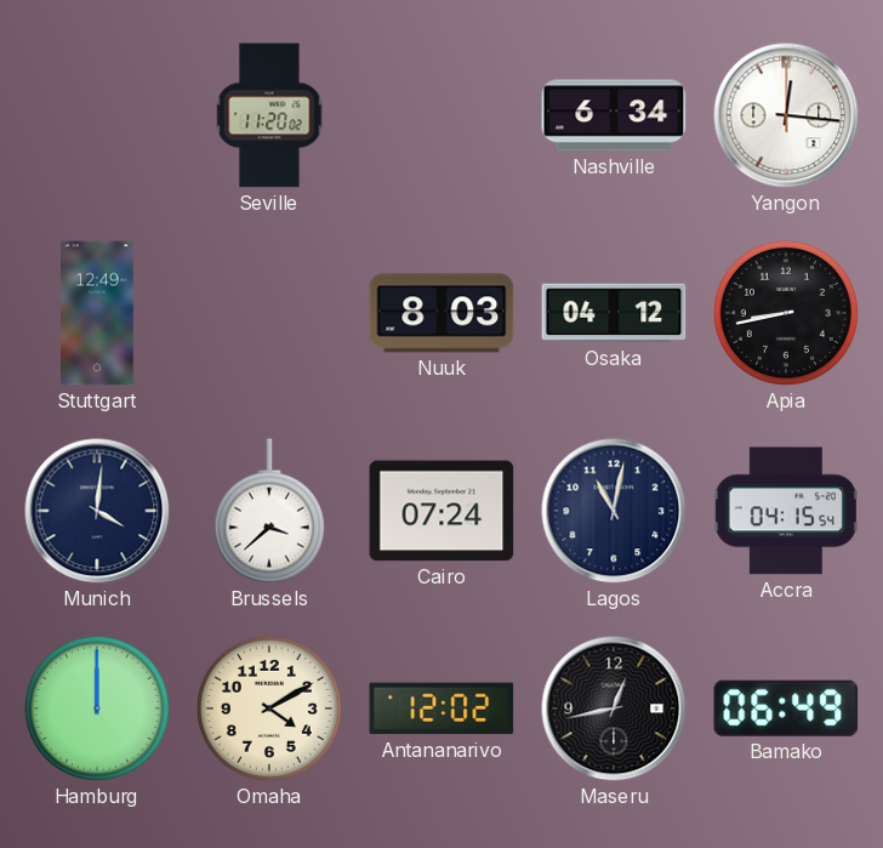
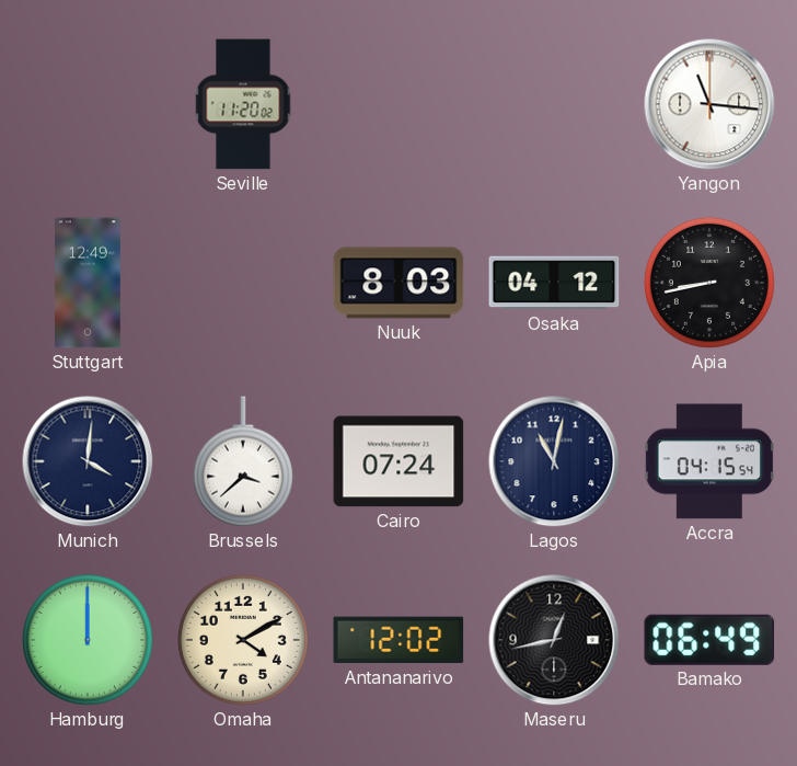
Nashville: 6:34 -> none (614, 115)
Yangon: 12:16 -> 11:16 (709, 104)
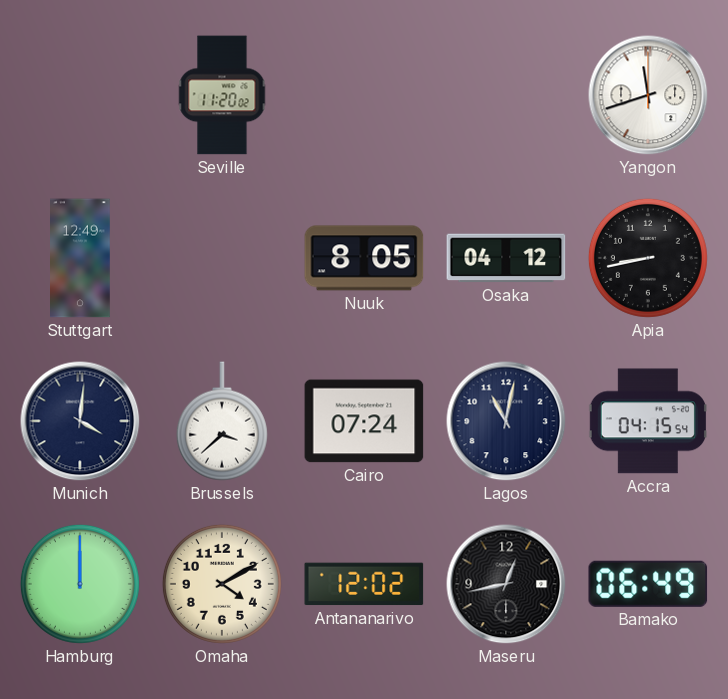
Yangon: 11:16 -> 11:42 (648, 95)
Nuuk: 8:03 -> 8:05 (364, 258)
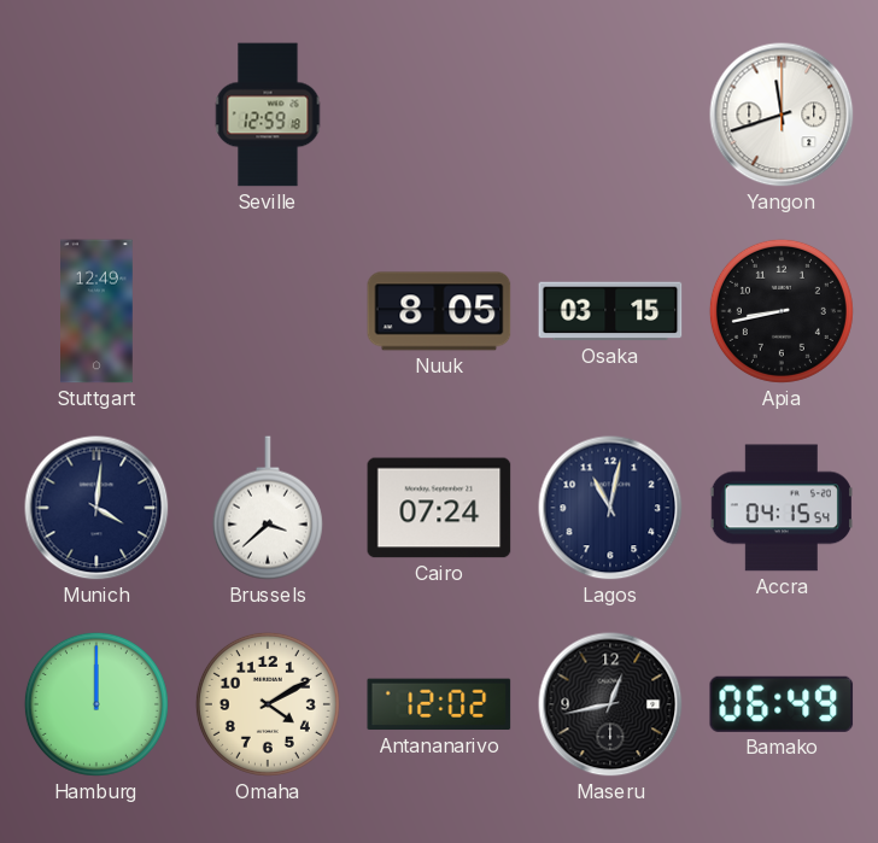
Seville: 11:20 -> 12:59 (268, 115)
Osaka: 04:12 -> 03:15 (610, 311)
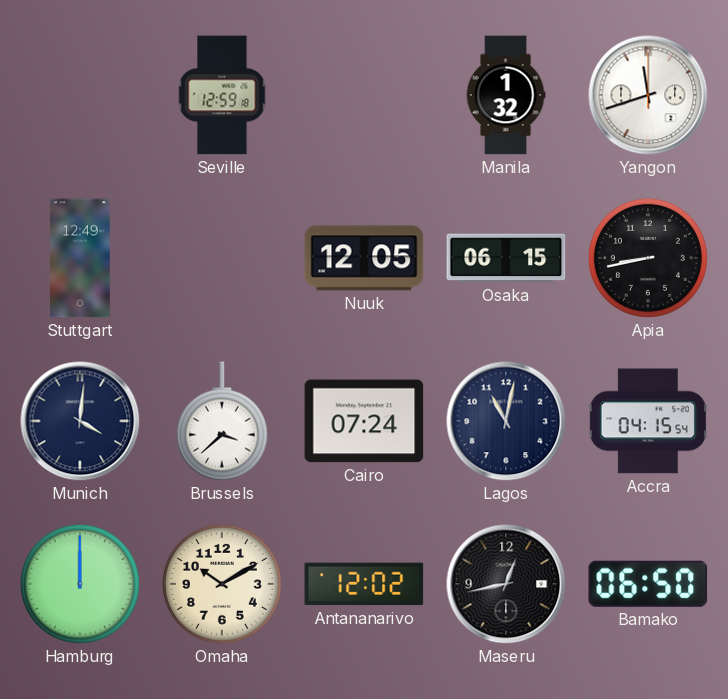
Manila: none -> 1:32 (506, 95)
Nuuk: 8:05 -> 12:05 (364, 258)
Osaka: 03:15 -> 06:15 (506, 258)
Omaha: 4:10 -> 10:10 (222, 584)
Bamako: 06:49 -> 06:50 (648, 584)
